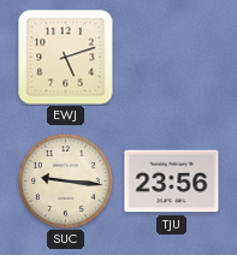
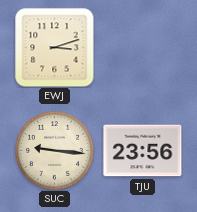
EWJ: 5:12 -> 3:12 (55, 48)
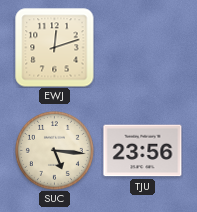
EWJ: 3:12 -> 12:12 (55, 48)
SUC: 9:16 -> 5:16 (54, 150)
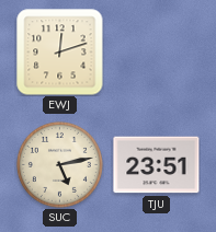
SUC: 5:16 -> 5:13 (59, 164)
TJU: 23:56 -> 23:51 (157, 165)
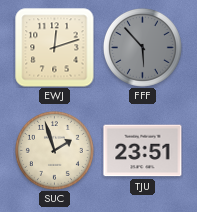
FFF: none -> 5:53 (142, 47)
SUC: 5:13 -> 1:57 (54, 150)
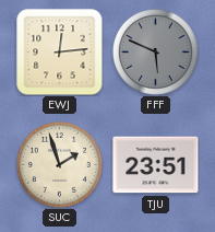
EWJ: 12:12 -> 12:14 (60, 53)
FFF: 5:53 -> 5:49 (155, 51)
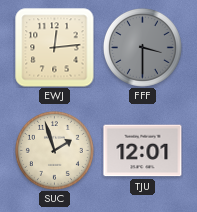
FFF: 5:49 -> 3:30 (142, 47)
TJU: 23:51 -> 12:01 (143, 151)
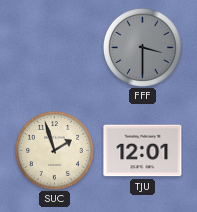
EWJ: 12:14 -> none (55, 48)
